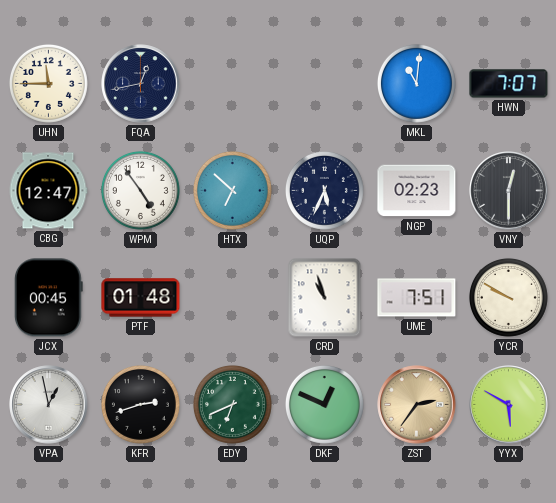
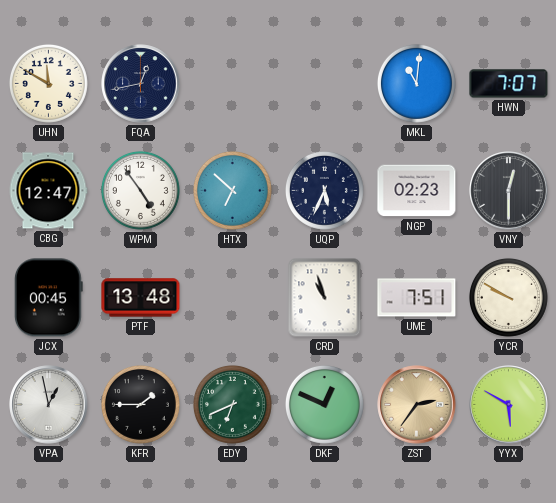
UHN: 11:45 -> 11:50 (48, 83)
PTF: 01:48 -> 13:48 (141, 298)
KFR: 2:42 -> 1:45 (140, 404)
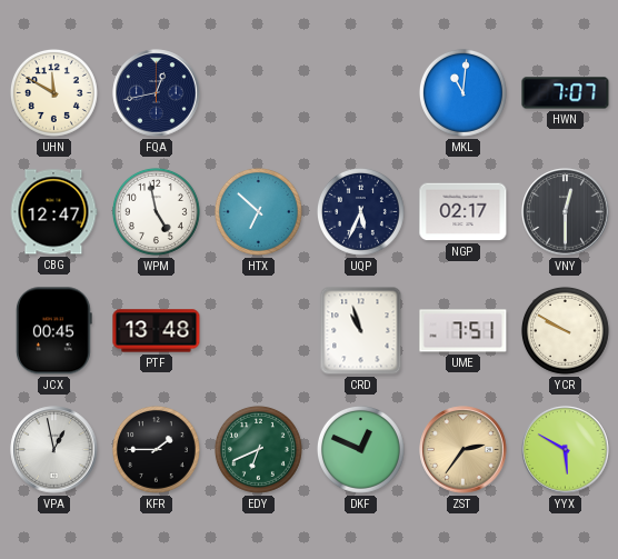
WPM: 4:54 -> 4:58 (156, 211)
NGP: 02:23 -> 02:17 (463, 212)
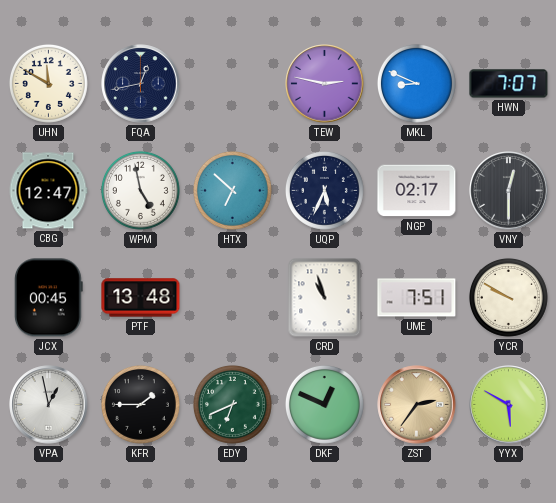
TEW: none -> 2:47 (325, 84)
MKL: 11:01 -> 8:49 (416, 83)
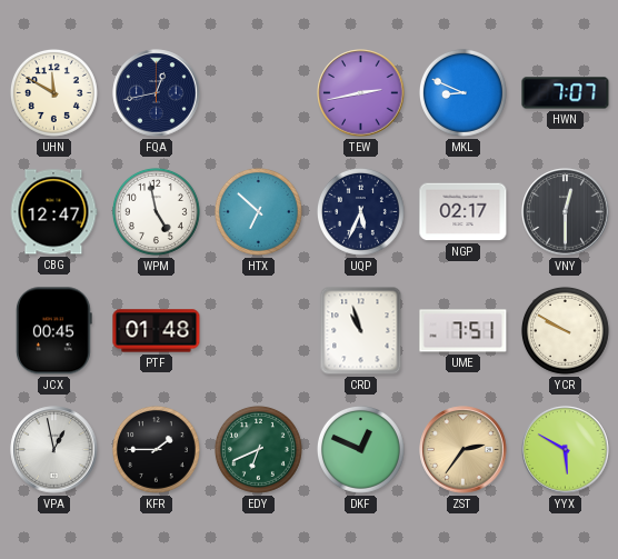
TEW: 2:47 -> 2:43 (361, 93)
PTF: 13:48 -> 01:48 (157, 331)
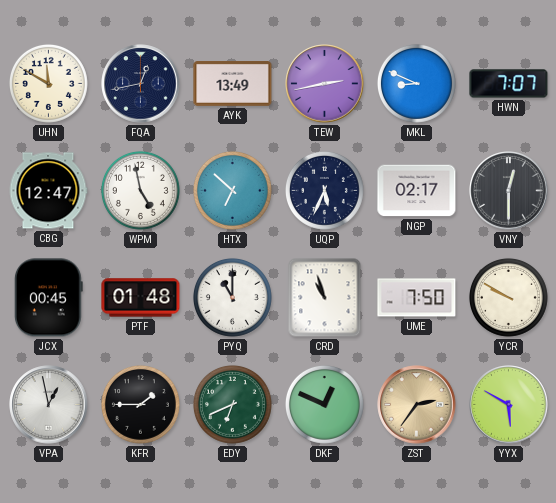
AYK: none -> 13:49 (233, 84)
PYQ: none -> 11:00 (232, 297)
UME: 7:51 -> 7:50 (417, 298)
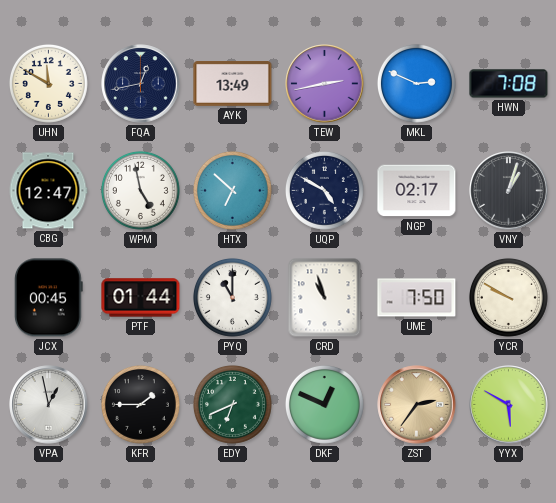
MKL: 8:49 -> 2:49 (416, 83)
HWN: 7:07 -> 7:08 (509, 84)
UQP: 5:34 -> 4:50 (324, 190)
VNY: 12:30 -> 1:03 (509, 191)
PTF: 01:48 -> 01:44 (141, 298)
